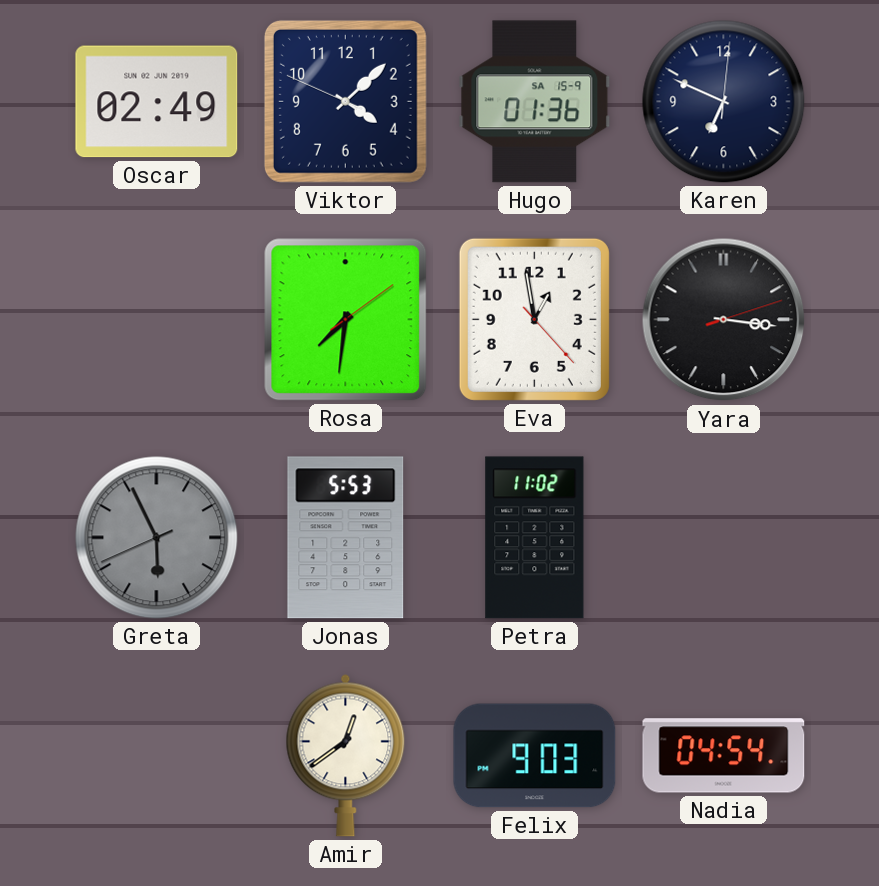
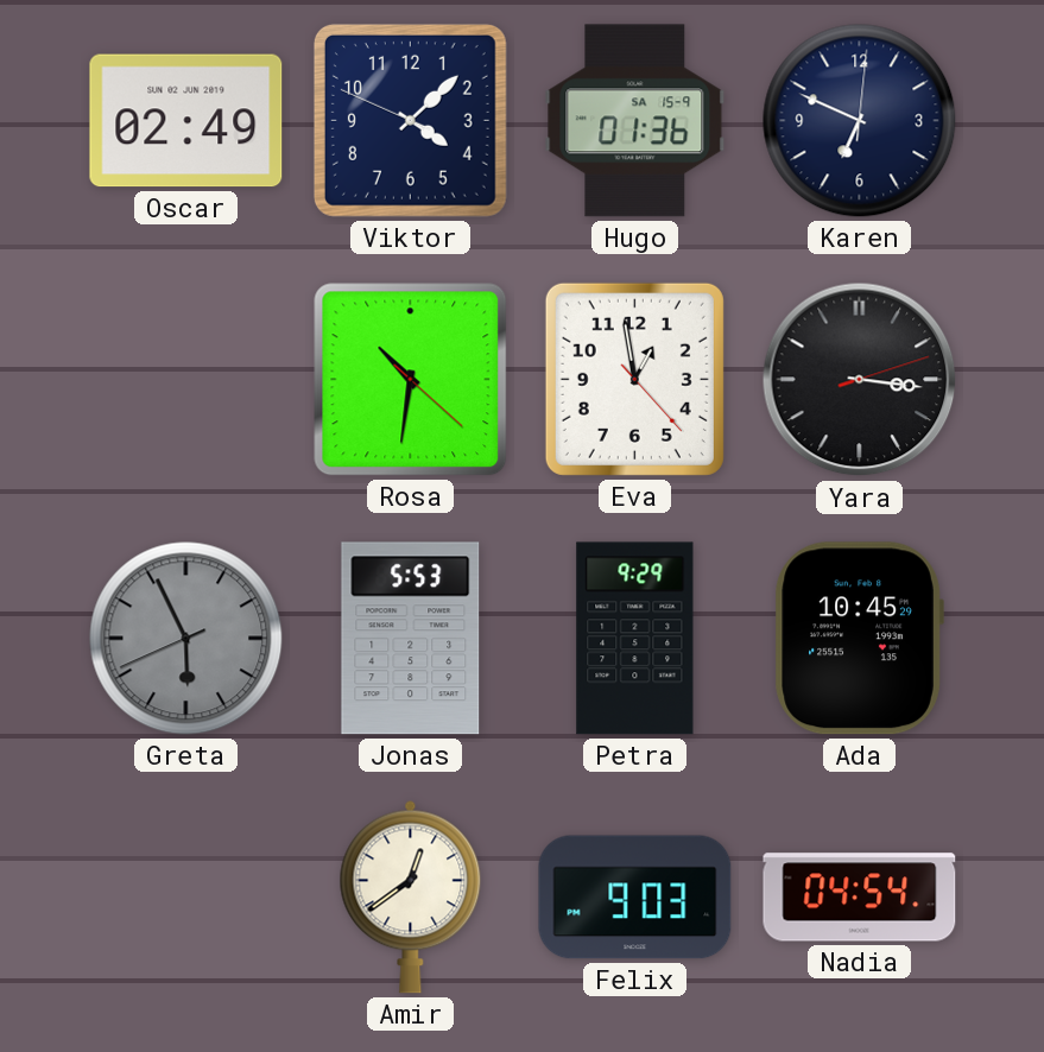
Rosa: 7:31 -> 10:31 (411, 380)
Petra: 11:02 -> 9:29 (635, 639)
Ada: none -> 10:45 (859, 639)
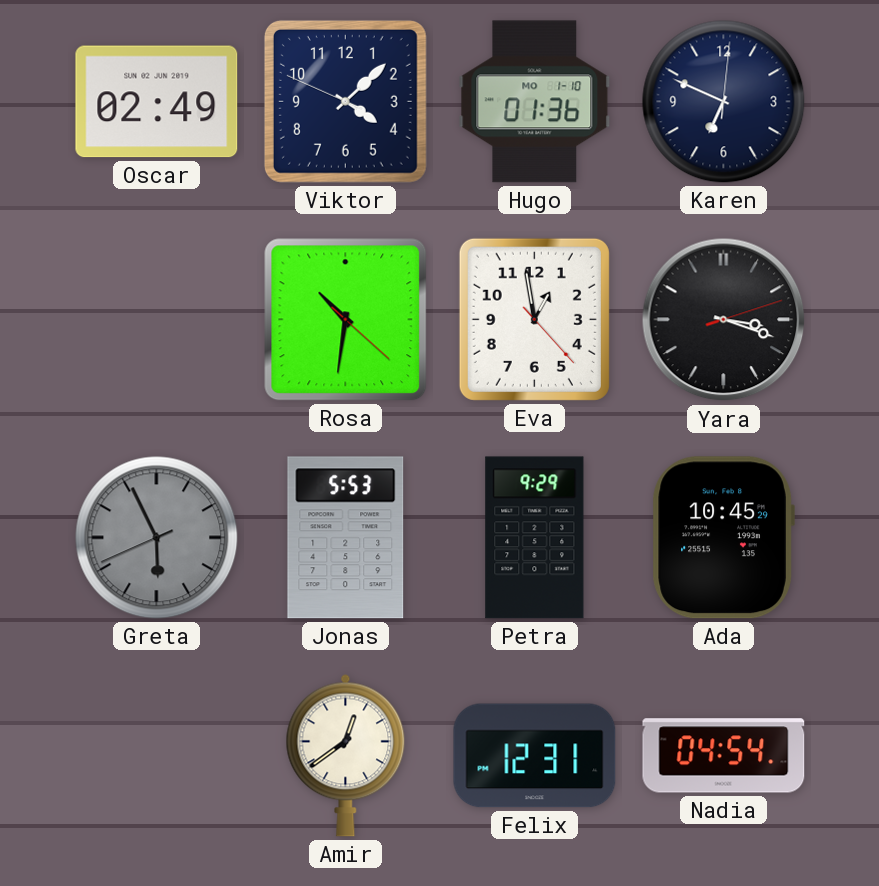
Hugo date: SA 15-9 -> MO 1-10 (535, 102)
Yara: 3:16 -> 3:18 (724, 320)
Felix: 9:03 -> 12:31 (535, 756)
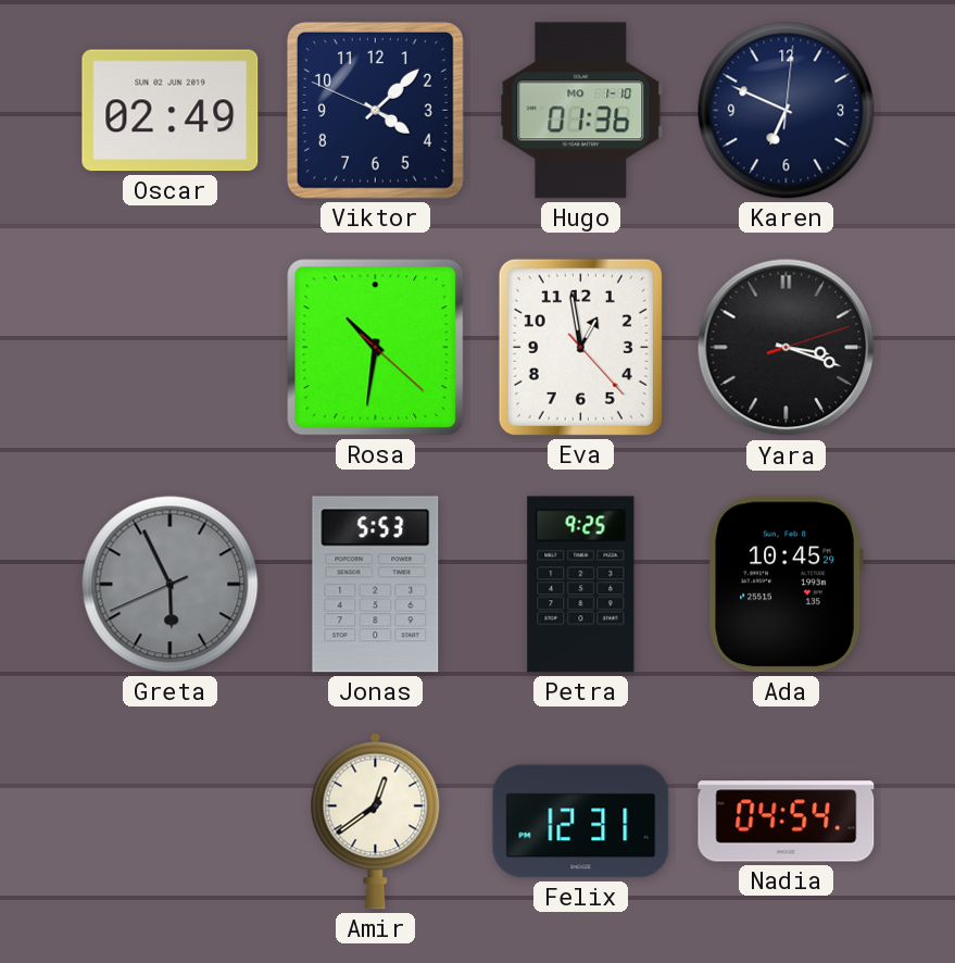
Petra: 9:29 -> 9:25 (581, 585)
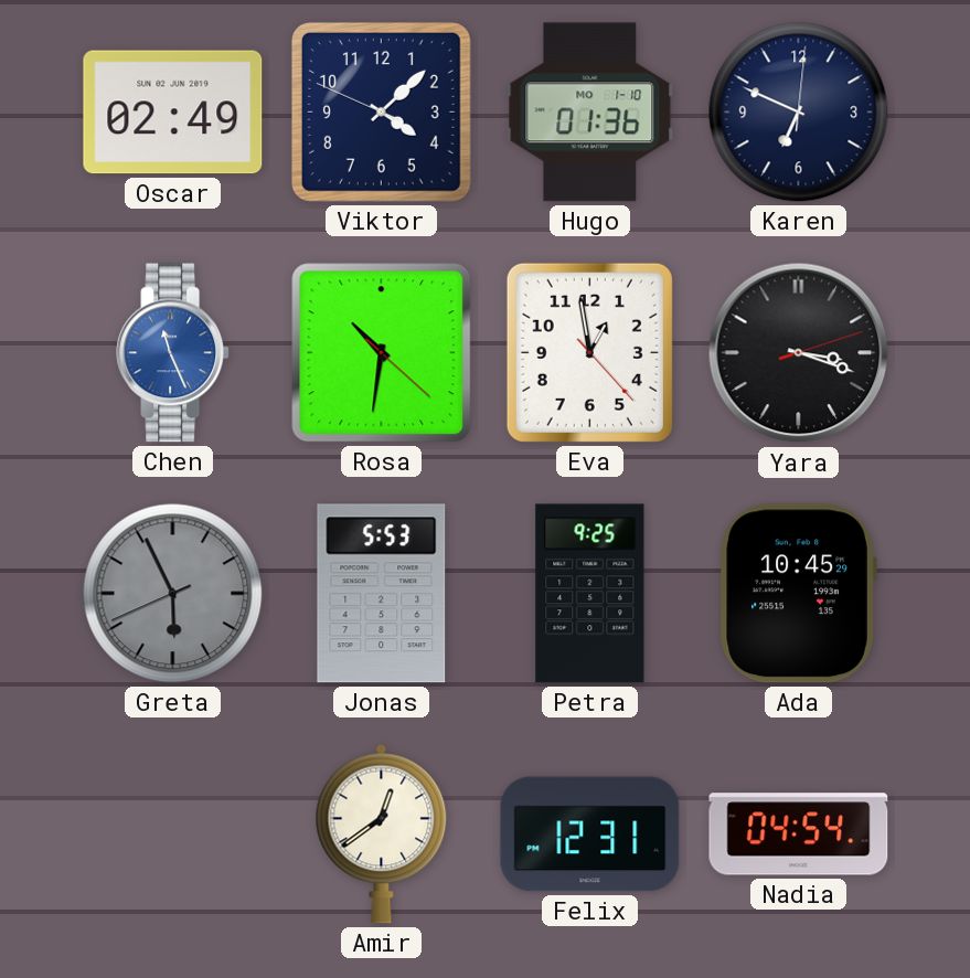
Chen: none -> 11:26 (173, 353)
